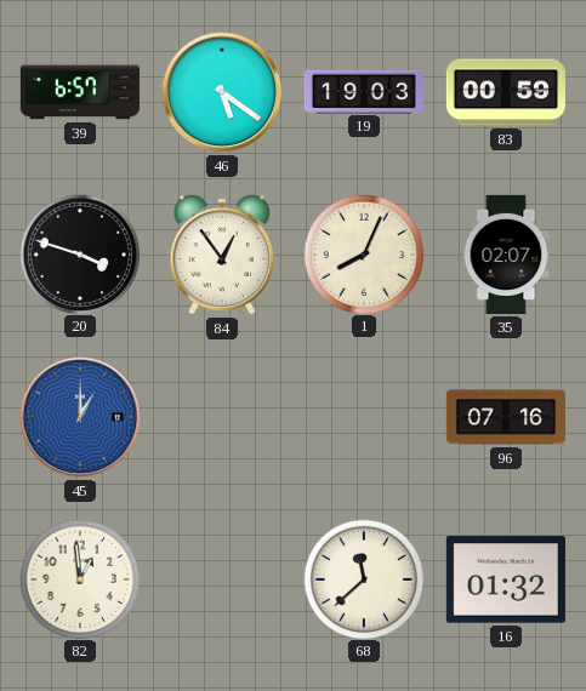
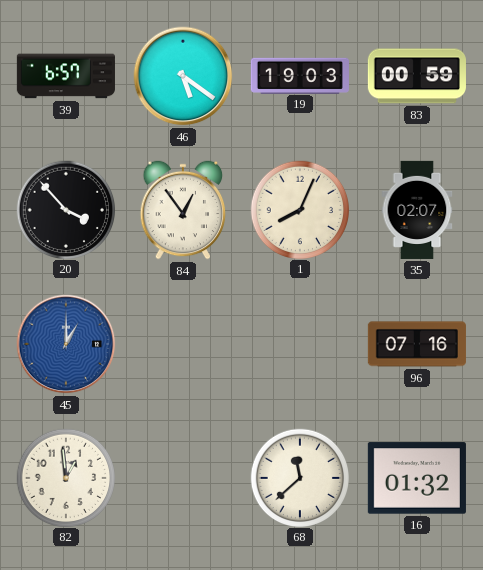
20: 3:48 -> 3:53 (65, 209)
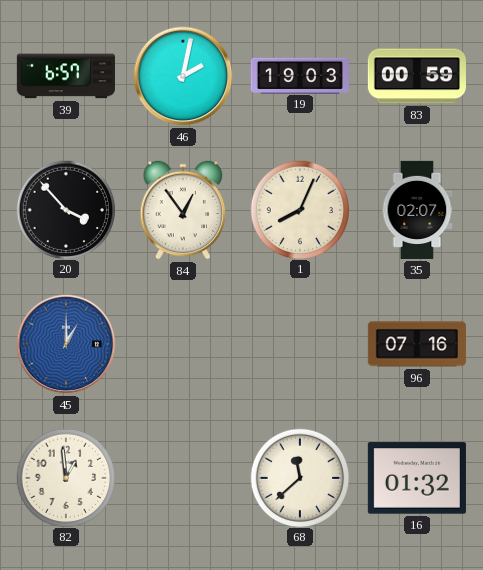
46: 5:21 -> 2:02 (183, 76)
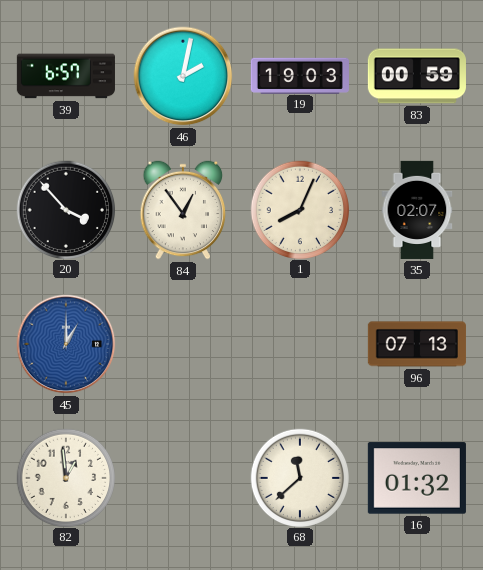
96: 07:16 -> 07:13 (417, 344)
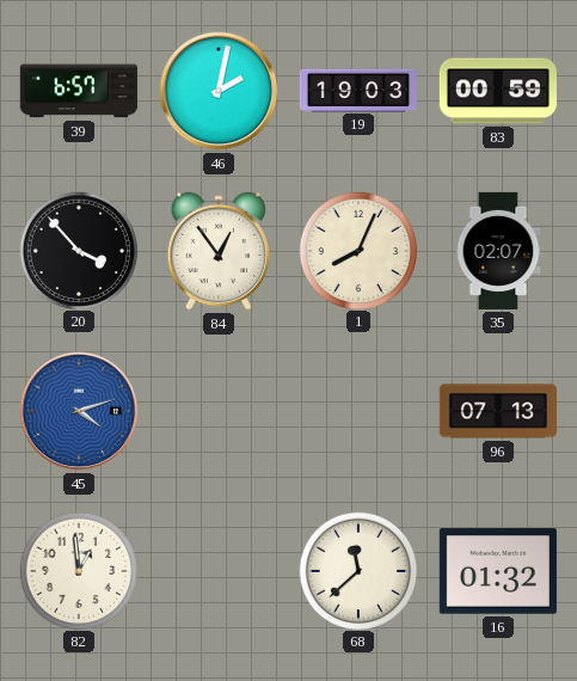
45: 1:00 -> 4:12 (79, 411)
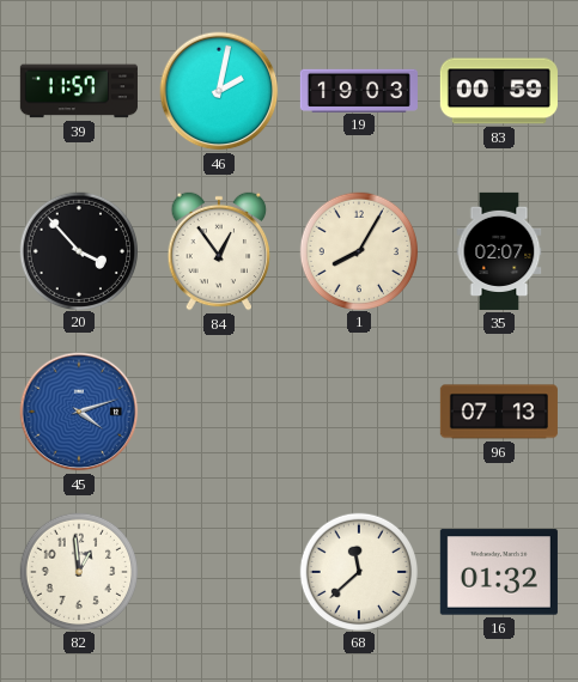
39: 6:57 -> 11:57 (79, 91)
1: 8:04 -> 8:05 (358, 250)
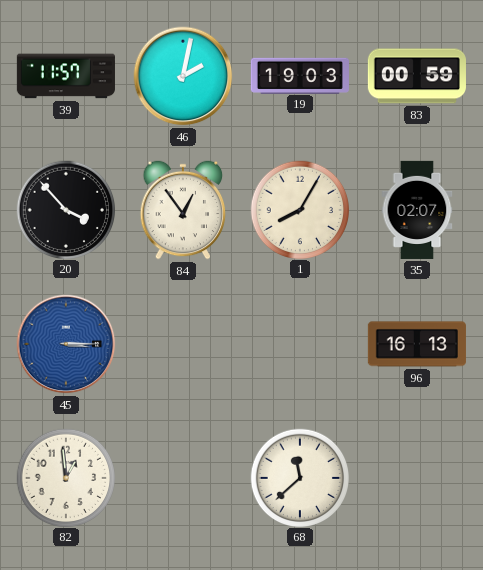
45: 4:12 -> 3:15 (66, 344)
96: 07:13 -> 16:13 (417, 344)
16: 01:32 -> none (499, 572)
